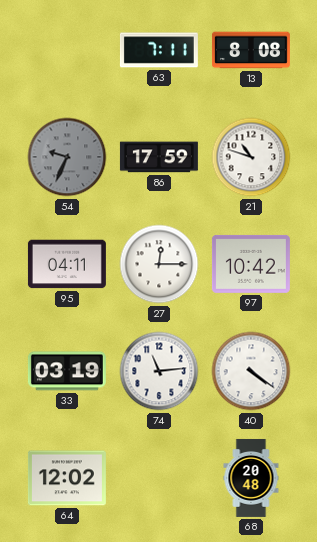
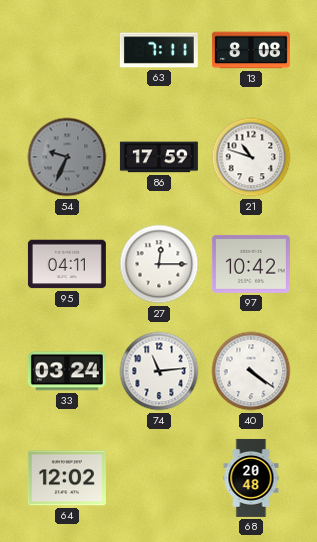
33: 03:19 -> 03:24 (67, 371)
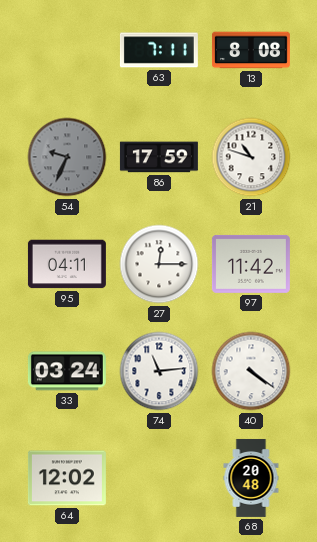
97: 10:42 -> 11:42 (251, 264)
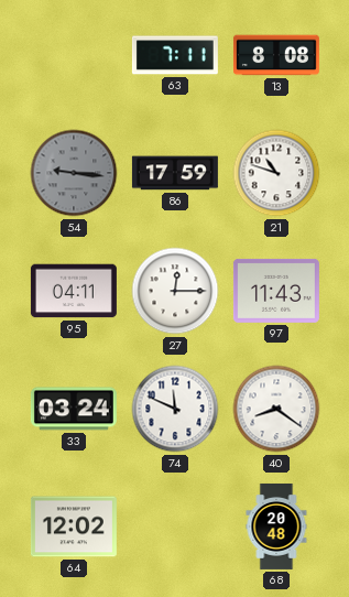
54: 9:34 -> 9:16 (74, 173)
97: 11:42 -> 11:43 (276, 291)
74: 11:14 -> 11:49 (175, 409)
40: 4:21 -> 8:21 (276, 409)
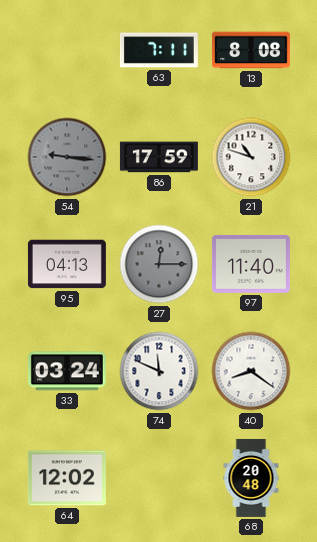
95: 04:11 -> 04:13 (67, 264)
27 dial: white -> grey (159, 264)
97: 11:43 -> 11:40 (251, 264)
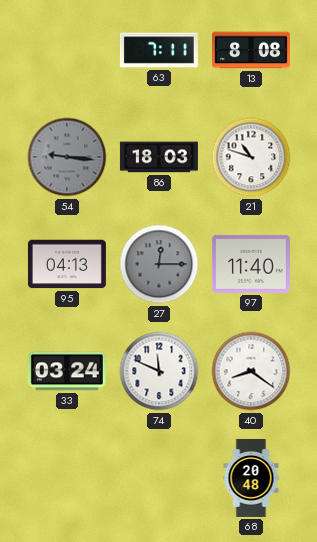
86: 17:59 -> 18:03 (159, 157)
64: 12:02 -> none (67, 478)
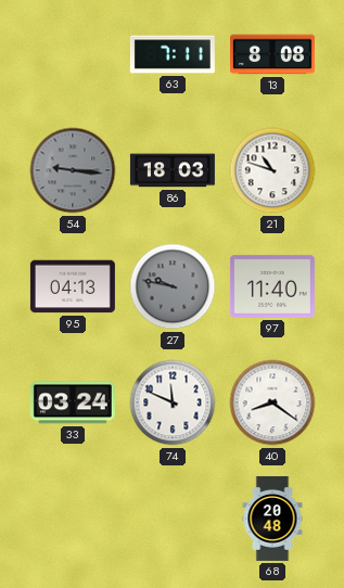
27: 12:15 -> 9:47 (173, 286)
